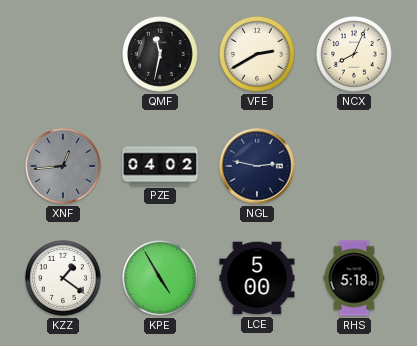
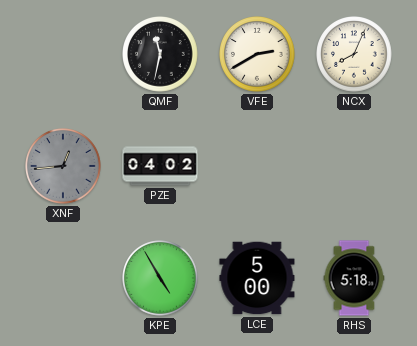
NGL: 2:47 -> none (257, 166)
KZZ: 1:21 -> none (64, 279)
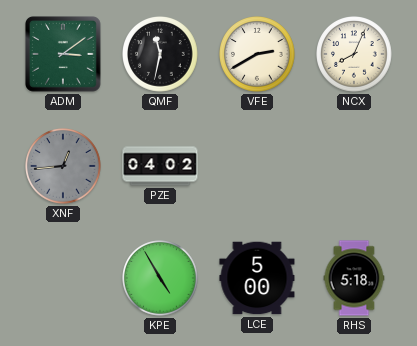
ADM: none -> 3:09 (64, 55)
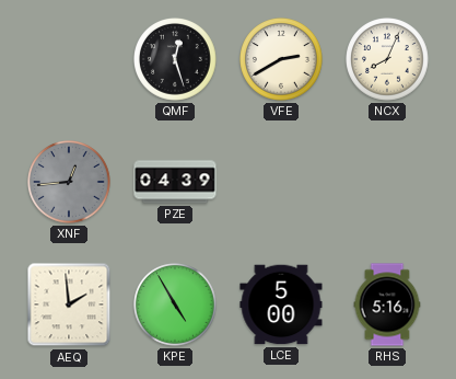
ADM: 3:09 -> none (64, 55)
QMF: 11:32 -> 12:27 (176, 60)
PZE: 04:02 -> 04:39 (175, 182)
AEQ: none -> 1:59 (69, 305)
RHS: 5:18 -> 5:16 (387, 305)
